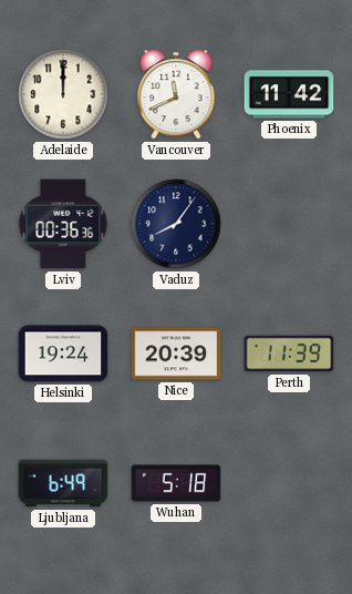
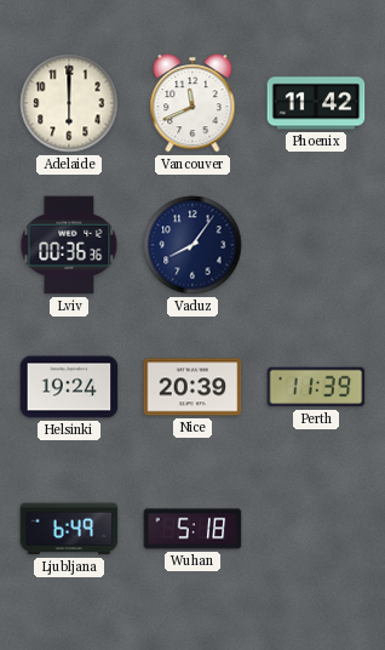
Adelaide: 12:00 -> 6:00 (69, 103)
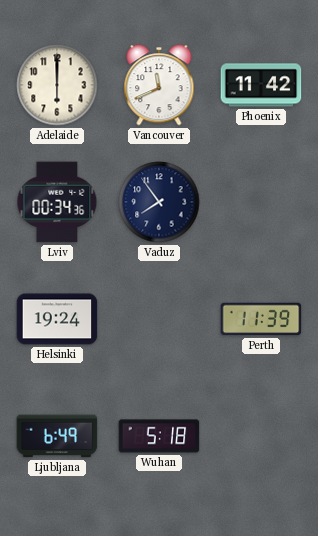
Lviv: 00:36 -> 00:34 (57, 202)
Vaduz: 8:06 -> 7:54 (159, 202)
Nice: 20:39 -> none (192, 387)
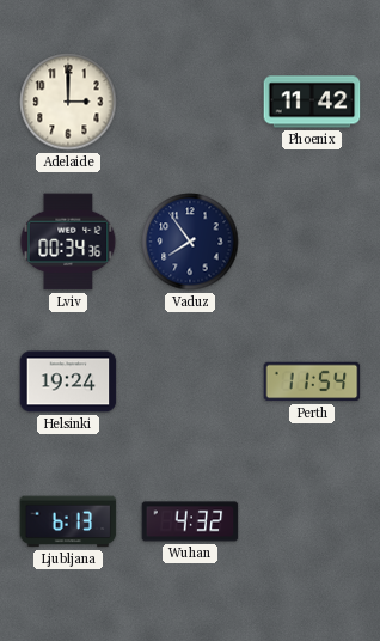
Adelaide: 6:00 -> 3:00 (68, 102)
Vancouver: 11:41 -> none (159, 85)
Perth: 11:39 -> 11:54 (312, 381)
Ljubljana: 6:49 -> 6:13 (68, 521)
Wuhan: 5:18 -> 4:32 (190, 521)
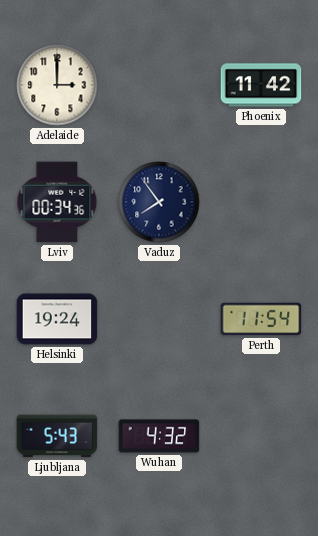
Ljubljana: 6:13 -> 5:43 (57, 436)
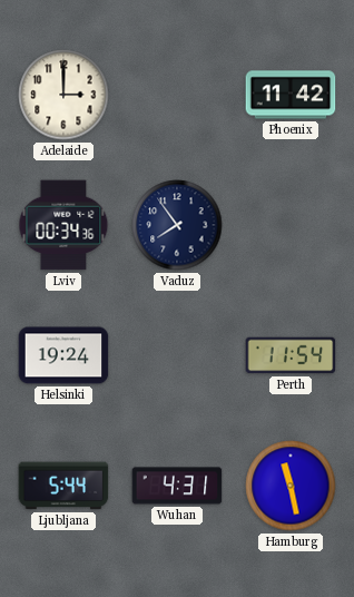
Ljubljana: 5:43 -> 5:44 (63, 486)
Wuhan: 4:32 -> 4:31 (177, 486)
Hamburg: none -> 11:28 (291, 486)
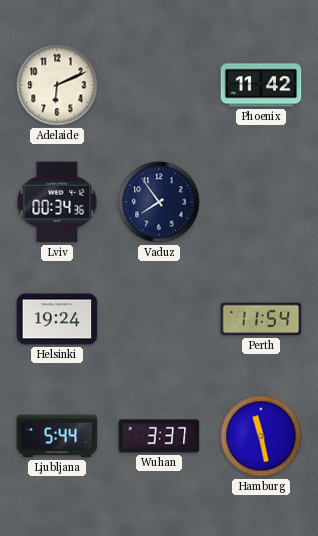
Adelaide: 3:00 -> 6:11 (57, 85)
Wuhan: 4:31 -> 3:37 (159, 436)
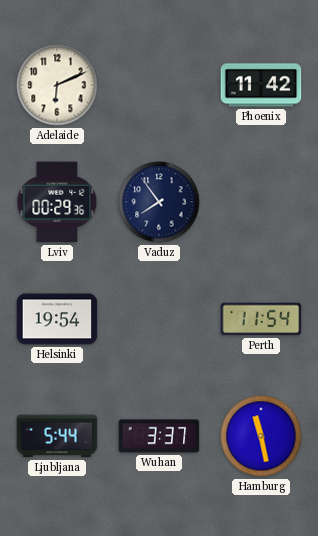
Lviv: 00:34 -> 00:29 (57, 202)
Helsinki: 19:24 -> 19:54 (57, 319)
